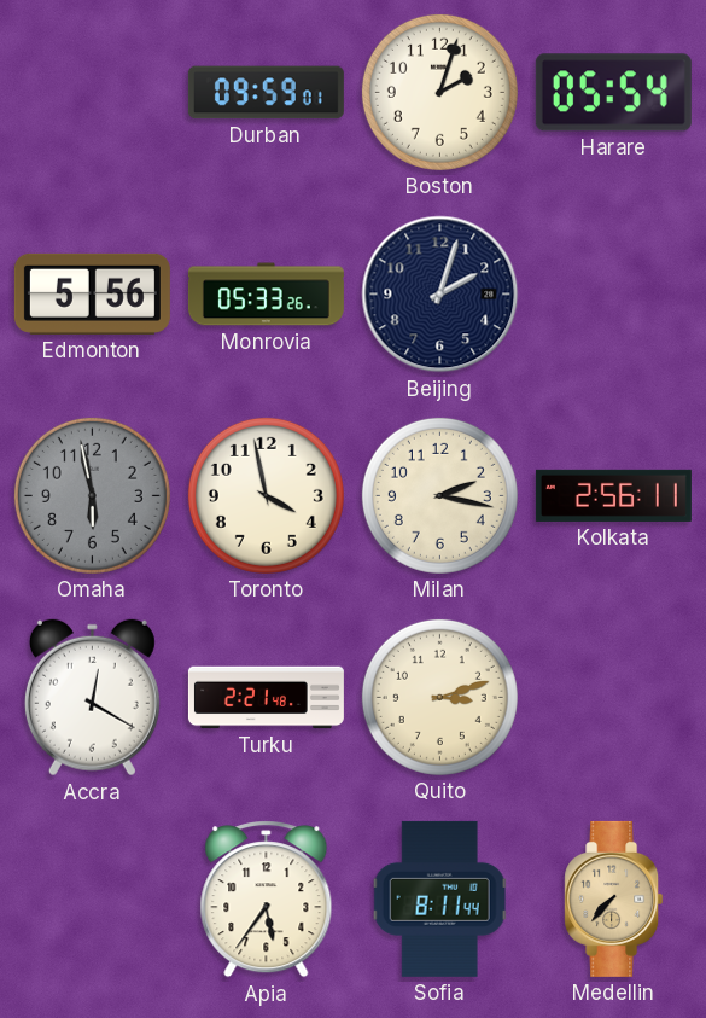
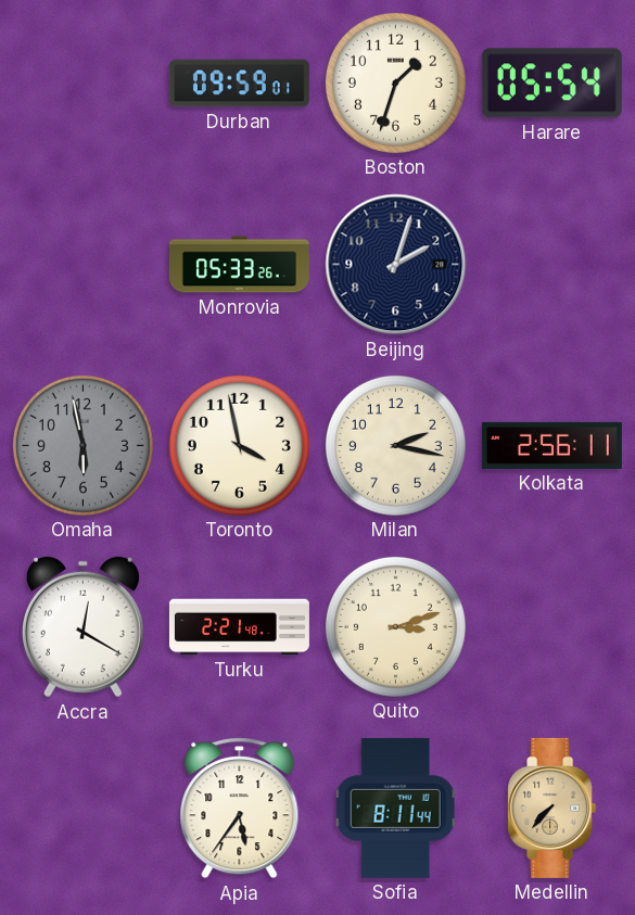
Boston: 2:03 -> 1:33 (395, 82)
Edmonton: 5:56 -> none (92, 293)
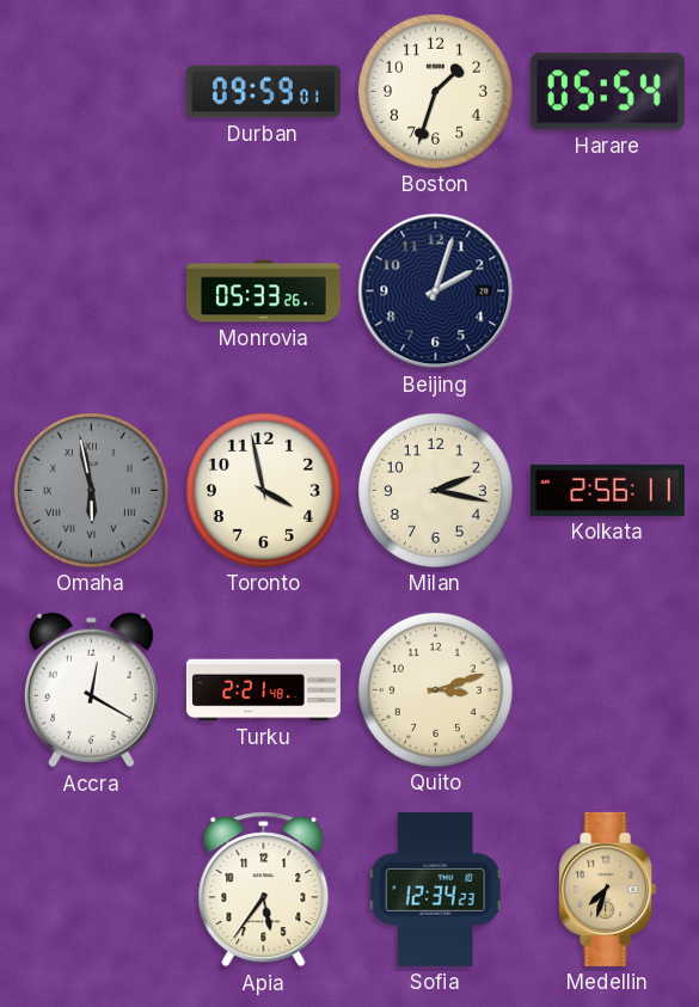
Omaha numerals: Arabic -> Roman (91, 490)
Sofia: 8:11 -> 12:34 (436, 889)
Medellin: 7:37 -> 7:33 (608, 889)
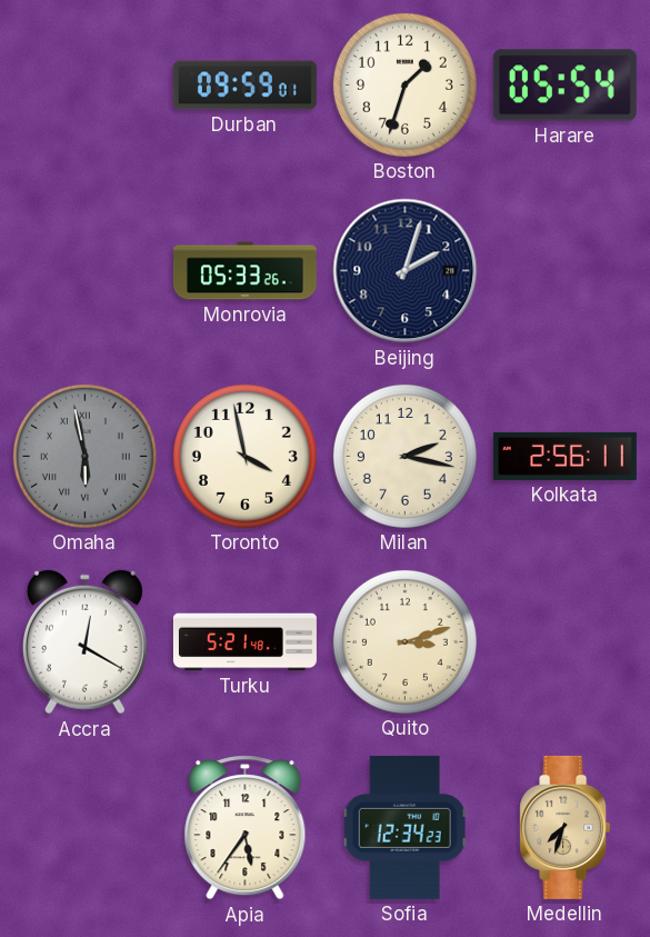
Turku: 2:21 -> 5:21 (244, 642)
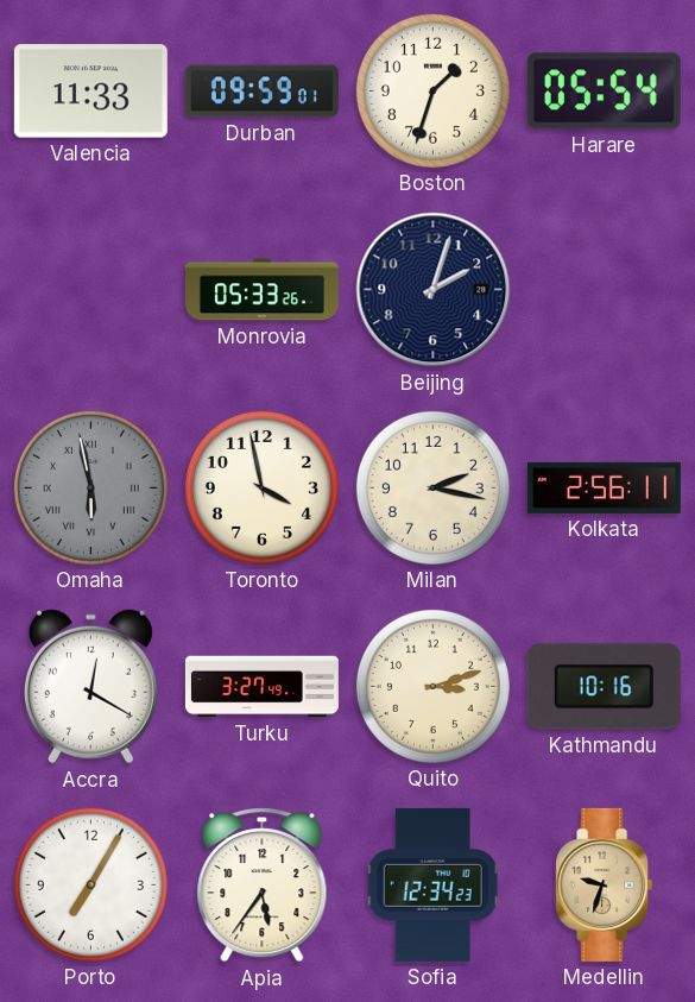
Valencia: none -> 11:33 (90, 92)
Turku: 5:21 -> 3:27 (261, 687)
Kathmandu: none -> 10:16 (604, 687)
Porto: none -> 7:05 (90, 884)
Medellin: 7:33 -> 9:33 (605, 884)
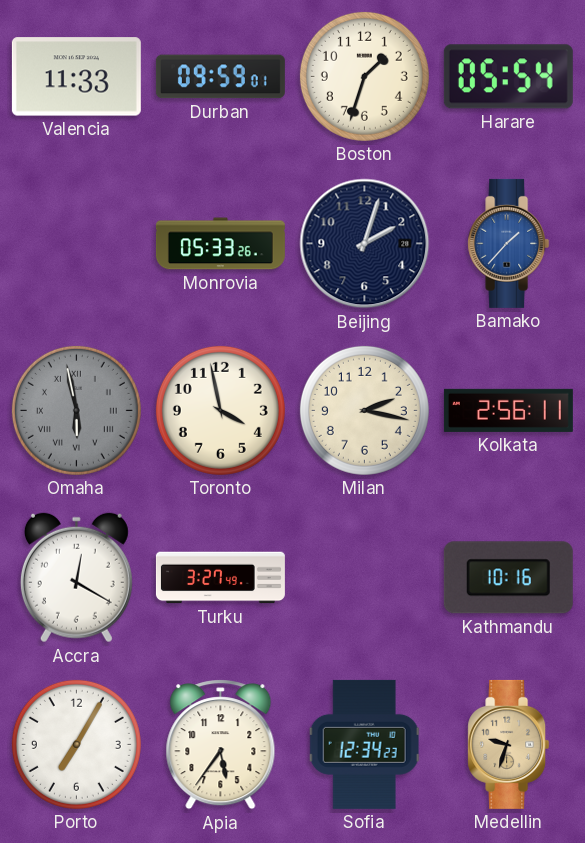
Bamako: none -> 1:37 (509, 243)
Quito: 3:12 -> none (432, 686)
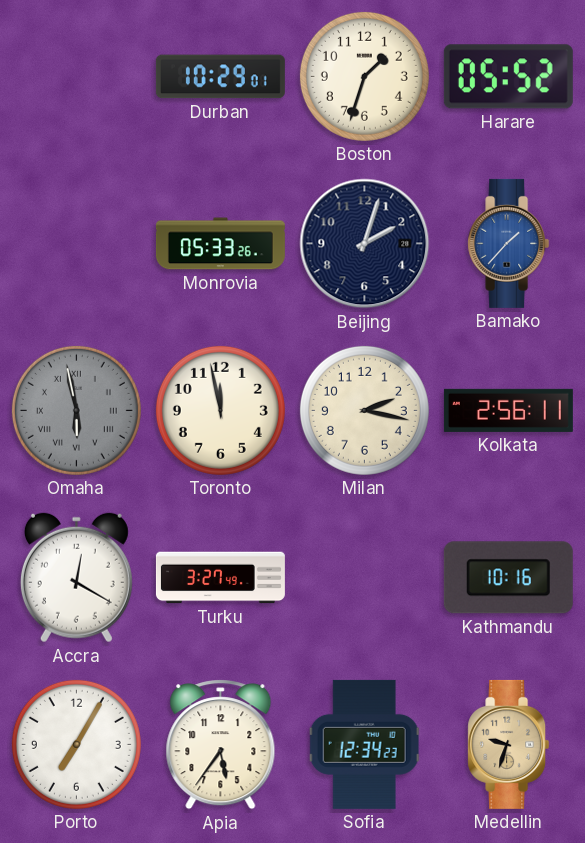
Valencia: 11:33 -> none (76, 77)
Durban: 09:59 -> 10:29 (220, 77)
Harare: 05:54 -> 05:52 (508, 77)
Toronto: 3:58 -> 11:58 (220, 410)
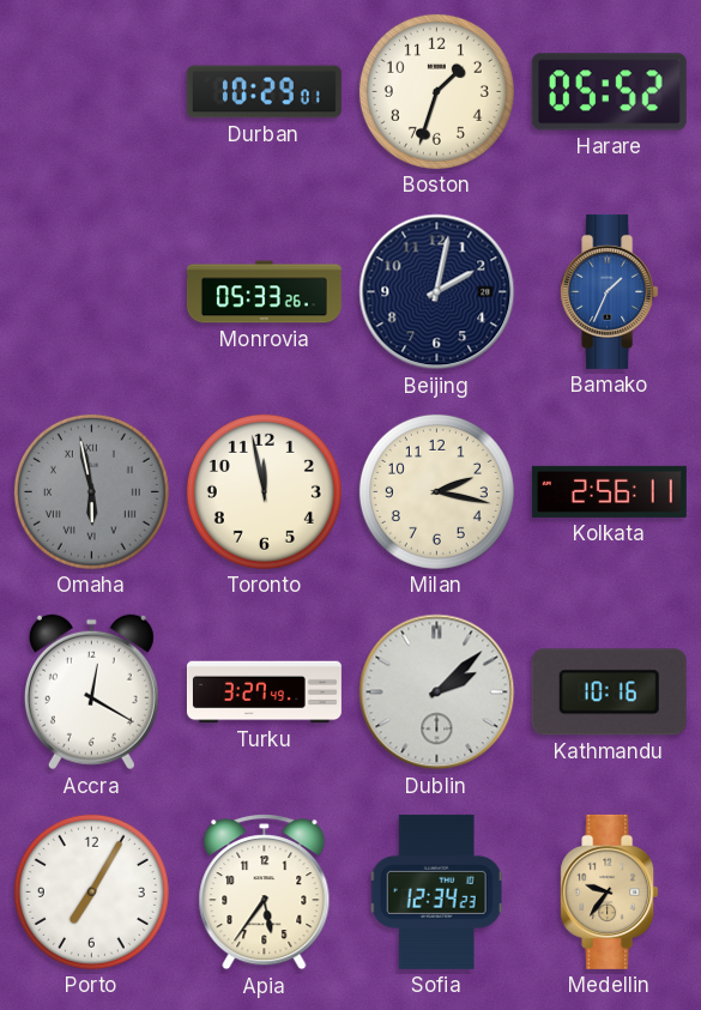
Beijing: 2:03 -> 2:02 (437, 292)
Bamako: 1:37 -> 1:34 (610, 291)
Dublin: none -> 2:08 (437, 693)
Medellin: 9:33 -> 9:36 (610, 891)
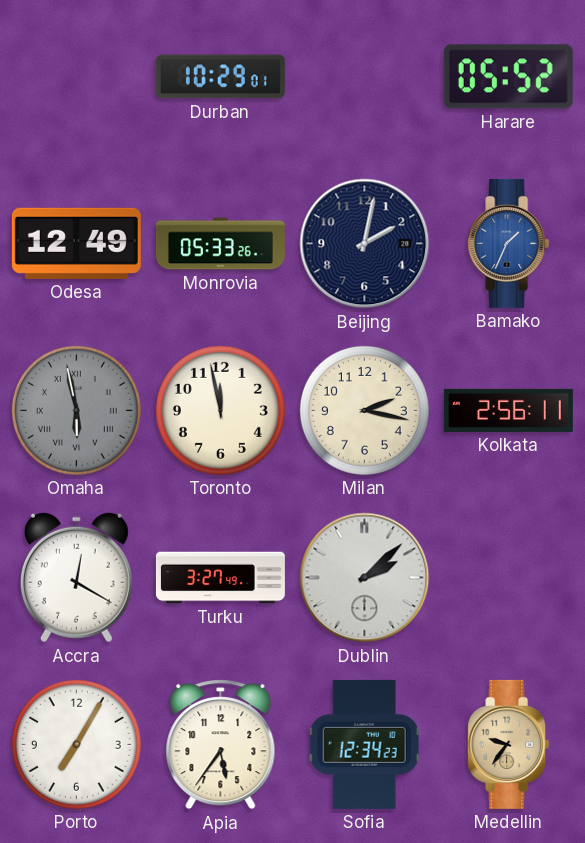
Boston: 1:33 -> none (436, 91)
Odesa: none -> 12:49 (76, 243)
Kathmandu: 10:16 -> none (609, 693)
